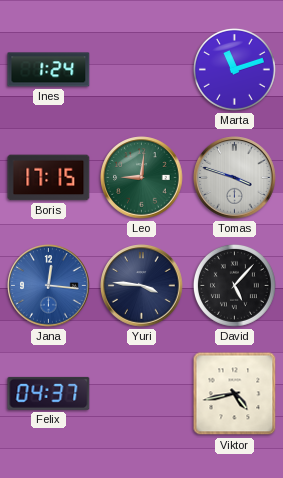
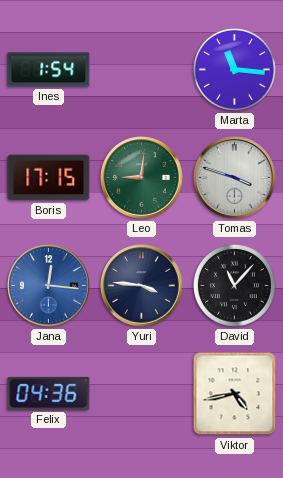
Ines: 1:24 -> 1:54 (49, 70)
Marta: 11:12 -> 11:16 (234, 69)
David: 5:07 -> 11:07 (234, 285)
Felix: 04:37 -> 04:36 (49, 393)
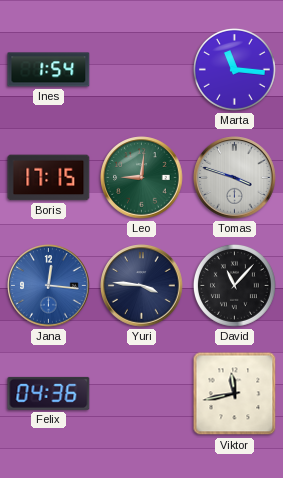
Viktor: 4:43 -> 11:43 (235, 394)
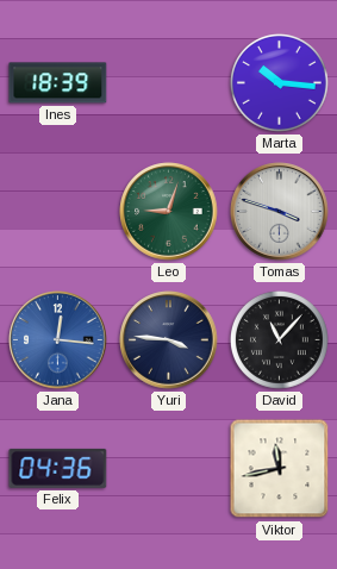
Ines: 1:54 -> 18:39 (58, 83)
Marta: 11:16 -> 10:16 (279, 82)
Boris: 17:15 -> none (49, 178)
Leo: 9:01 -> 9:03 (169, 212)
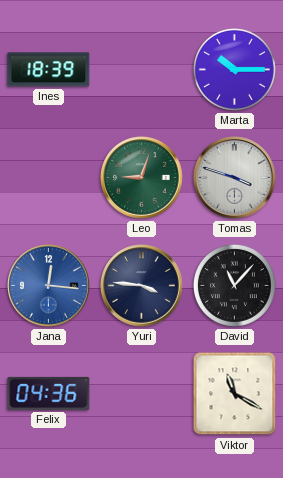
Marta: 10:16 -> 10:15 (234, 69)
Viktor: 11:43 -> 11:20 (235, 394)
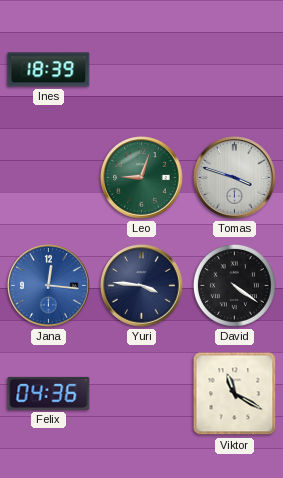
Marta: 10:15 -> none (234, 69)
David: 11:07 -> 4:21 (234, 285)
